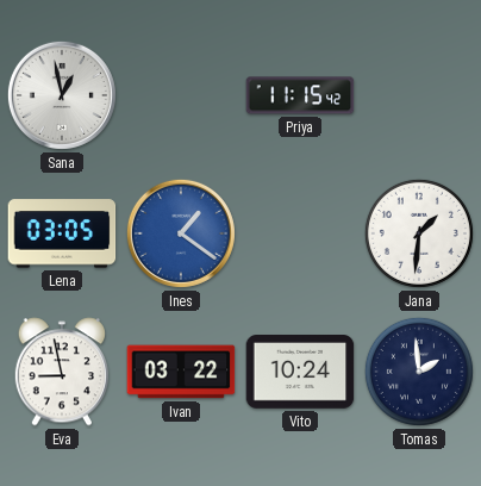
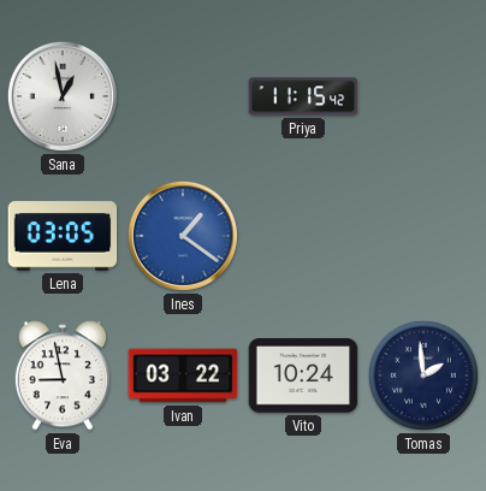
Jana: 1:31 -> none (419, 233)
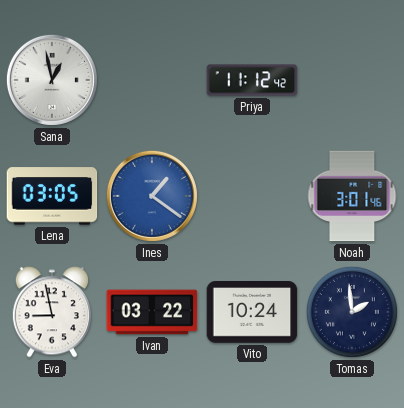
Priya: 11:15 -> 11:12 (252, 80)
Noah: none -> 3:01 (352, 196)
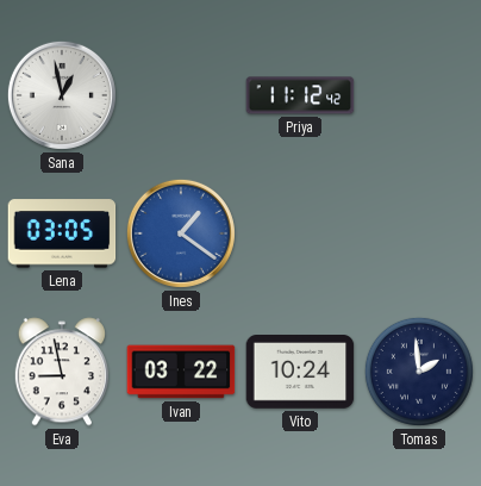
Noah: 3:01 -> none (352, 196)
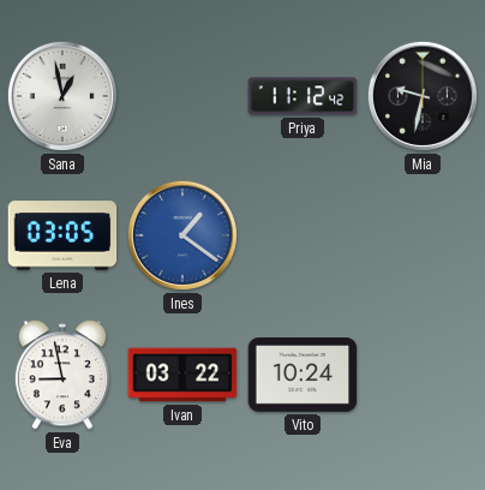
Mia: none -> 9:32 (423, 96)
Tomas: 1:59 -> none (419, 372)
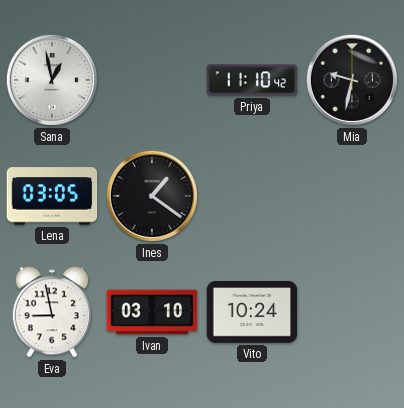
Priya: 11:12 -> 11:10 (252, 80)
Ines dial: blue -> black (152, 196)
Ivan: 03:22 -> 03:10 (152, 312)
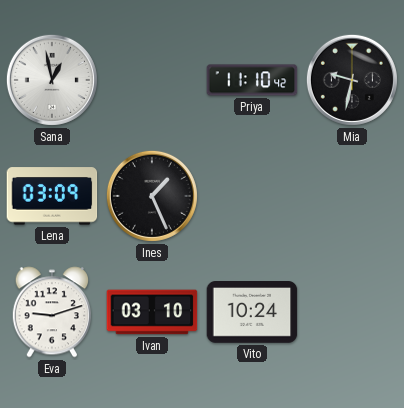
Lena: 03:05 -> 03:09 (52, 196)
Ines: 1:21 -> 1:26 (152, 196)
Eva: 8:58 -> 9:12 (51, 312)
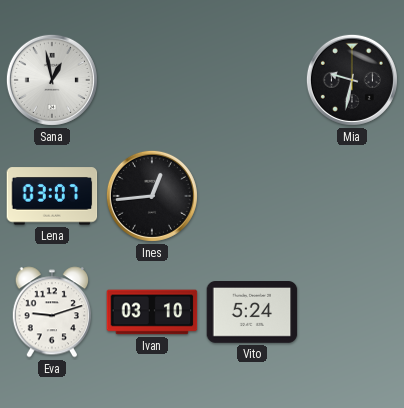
Priya: 11:10 -> none (252, 80)
Lena: 03:09 -> 03:07 (52, 196)
Ines: 1:26 -> 12:44 (152, 196)
Vito: 10:24 -> 5:24 (252, 313)
